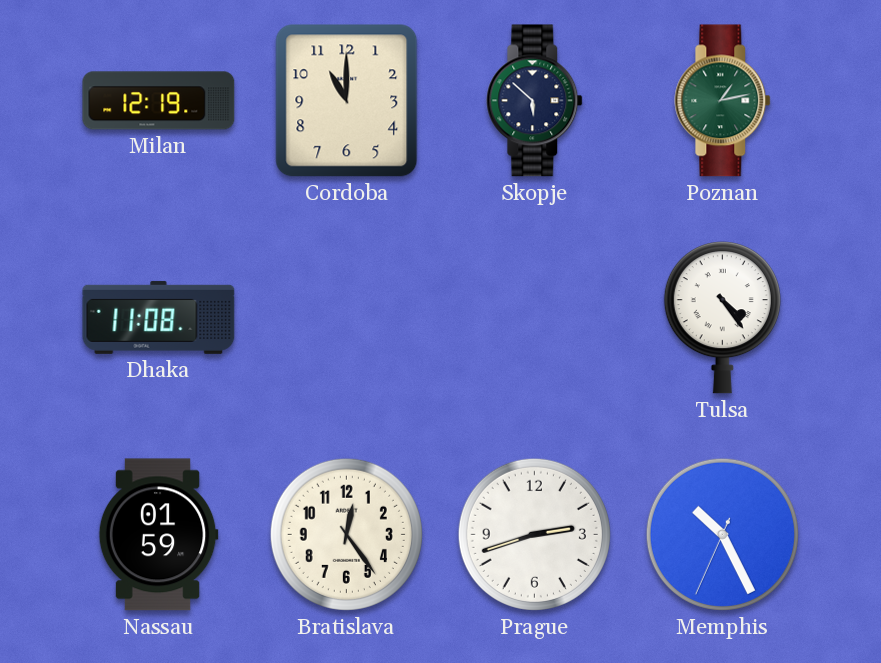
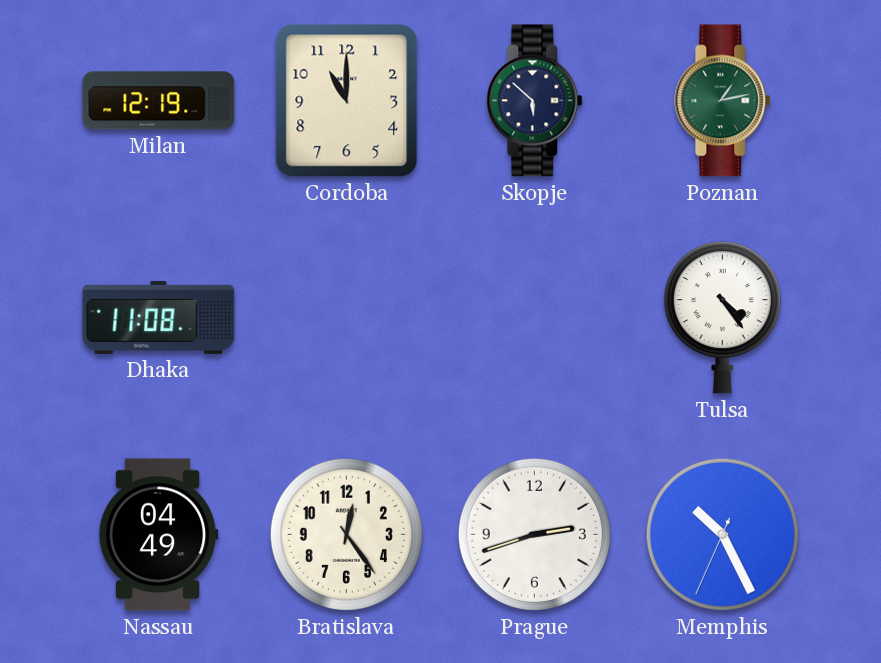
Nassau: 01:59 -> 04:49 (158, 535)
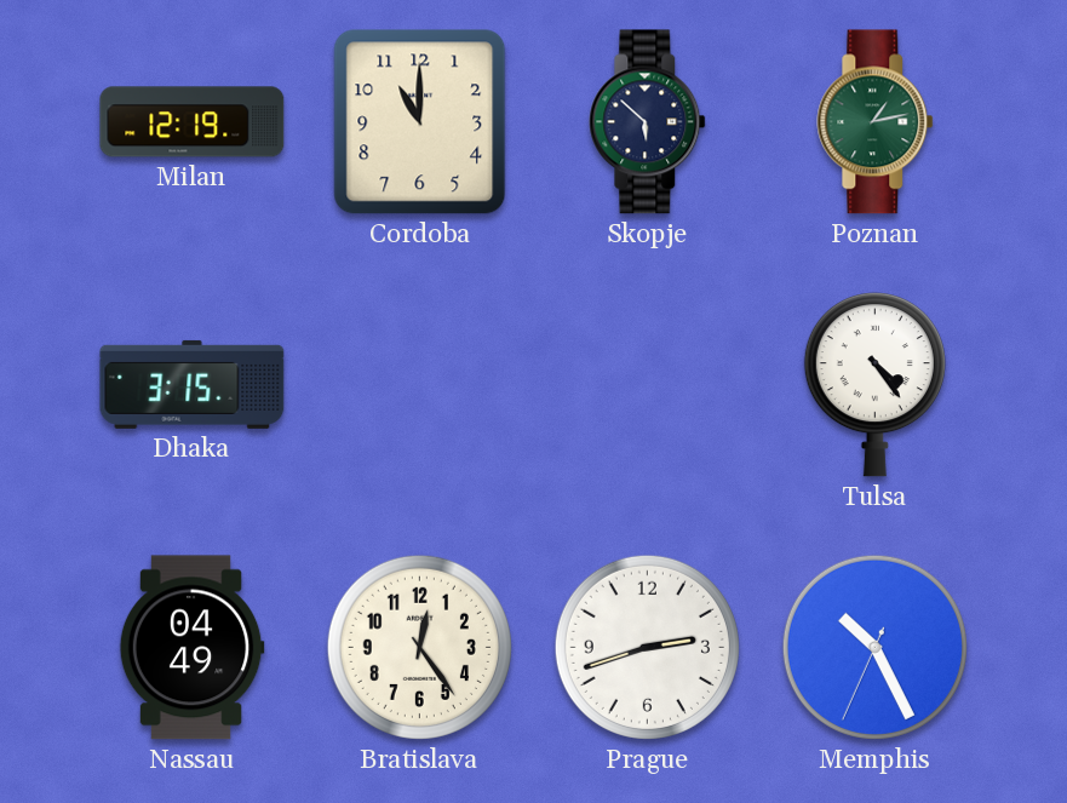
Dhaka: 11:08 -> 3:15 (193, 384)
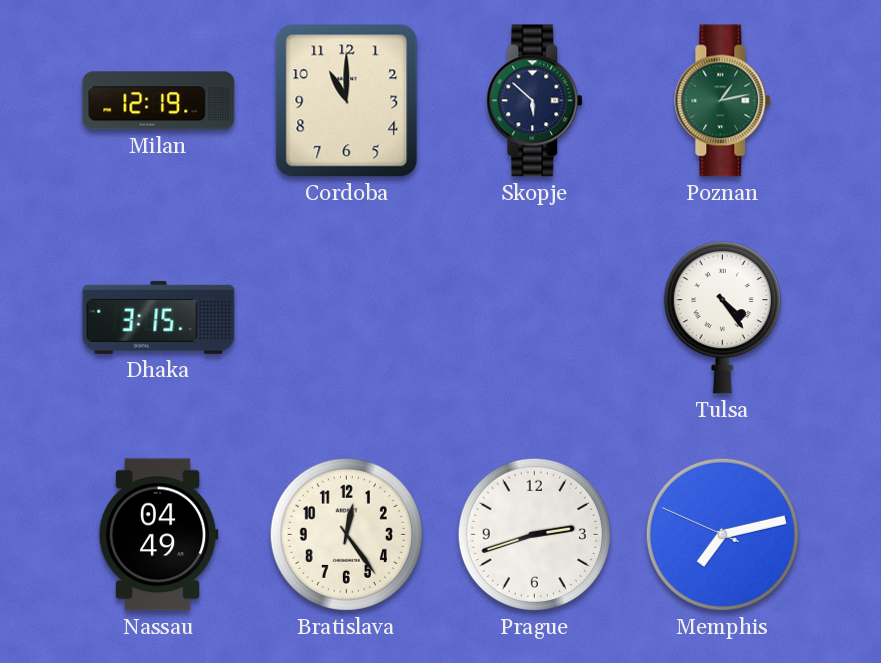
Memphis: 10:25 -> 7:12 (722, 534)
